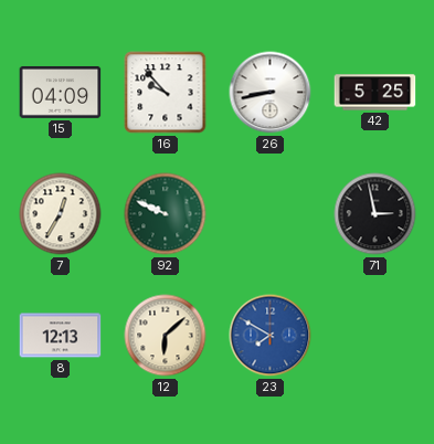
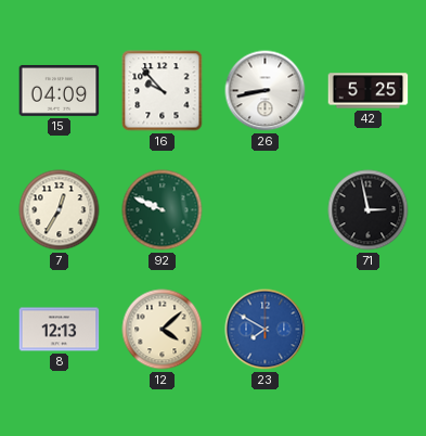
12: 6:08 -> 4:08 (163, 330)
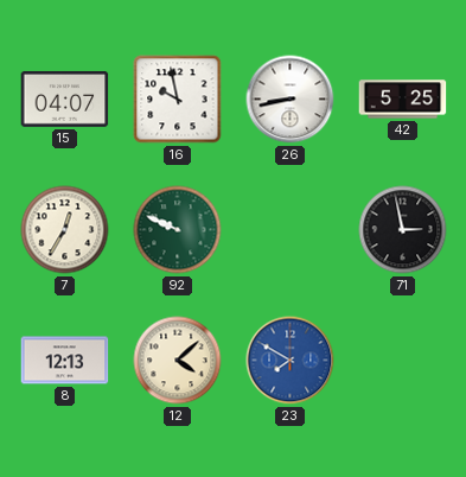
15: 04:09 -> 04:07 (65, 98)
16: 9:53 -> 9:58 (178, 100)
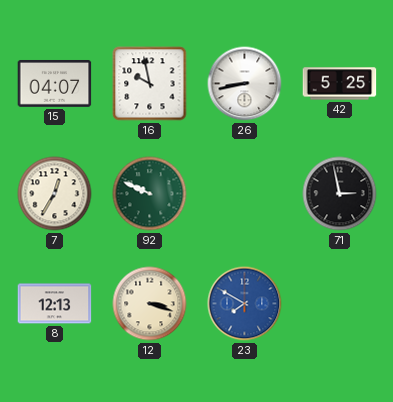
12: 4:08 -> 3:18 (150, 304)
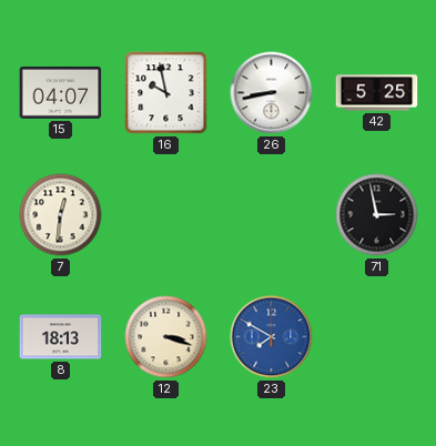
7: 12:35 -> 12:31 (61, 215)
92: 9:49 -> none (150, 194)
8: 12:13 -> 18:13 (61, 337)
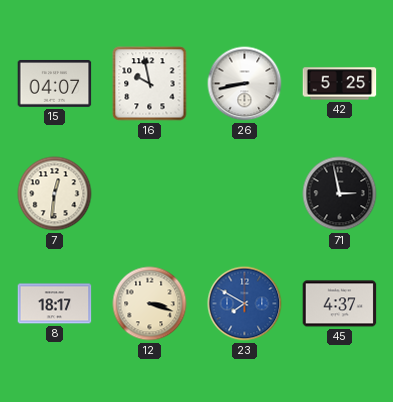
8: 18:13 -> 18:17 (55, 304)
45: none -> 4:37 (340, 304)
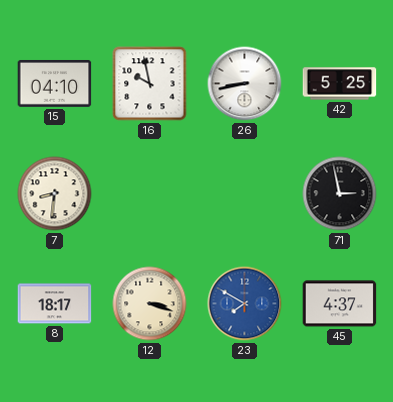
15: 04:07 -> 04:10 (55, 83)
7: 12:31 -> 8:31 (55, 194)
